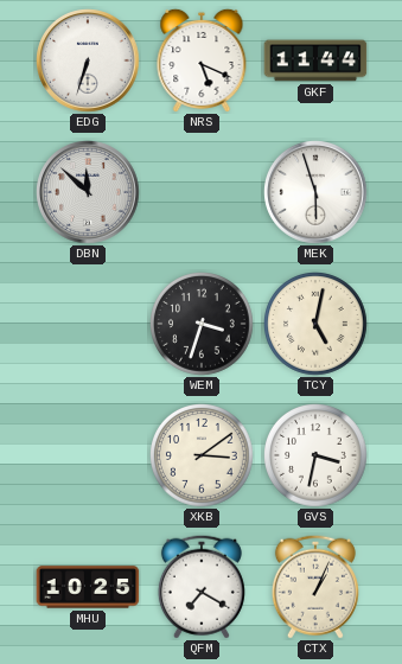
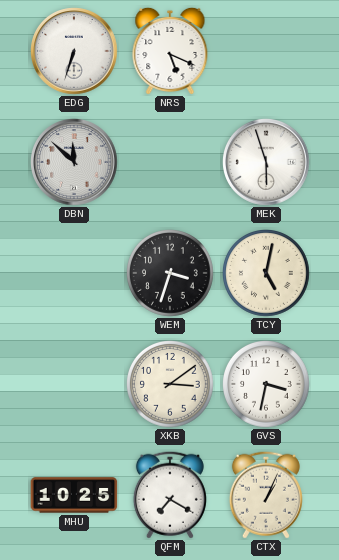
GKF: 11:44 -> none (315, 60)
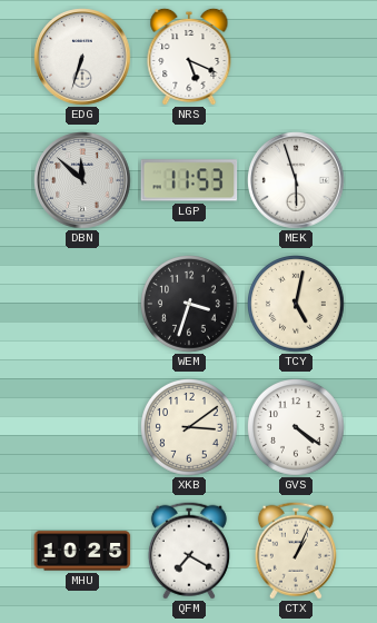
LGP: none -> 11:53 (189, 180)
GVS: 3:32 -> 4:21 (297, 428)
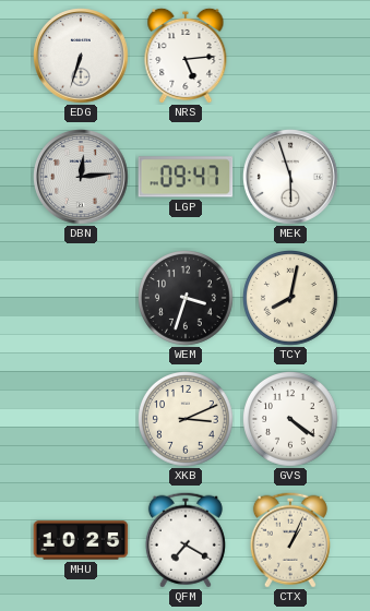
NRS: 5:19 -> 5:14 (186, 56)
DBN: 11:52 -> 12:14 (81, 177)
LGP: 11:53 -> 09:47 (186, 177)
TCY: 5:02 -> 8:02 (291, 299)
XKB: 3:09 -> 3:11 (187, 420)
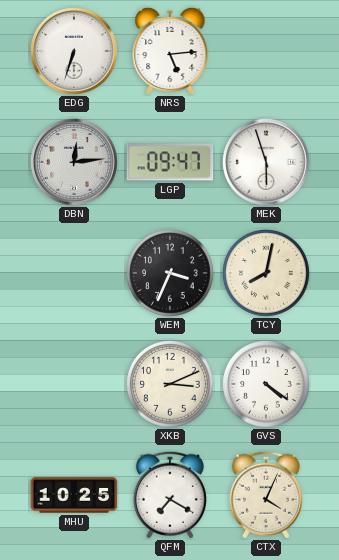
WEM: 3:33 -> 3:34 (171, 274)
CTX: 1:04 -> 4:04 (266, 495)
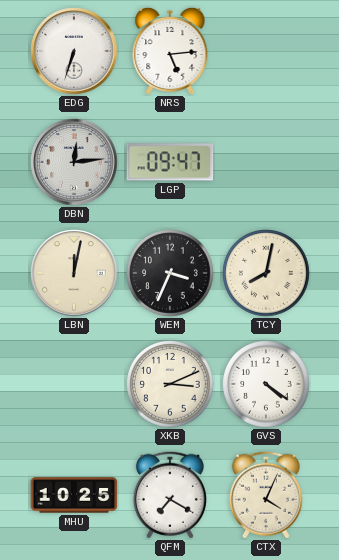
MEK: 5:57 -> none (266, 162)
LBN: none -> 12:02 (74, 273)
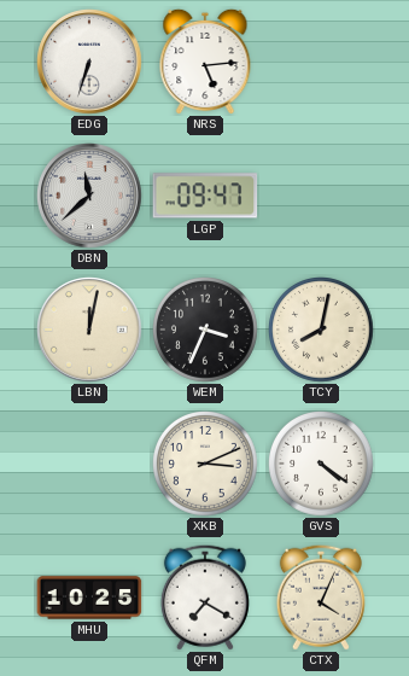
DBN: 12:14 -> 11:38 (89, 196)
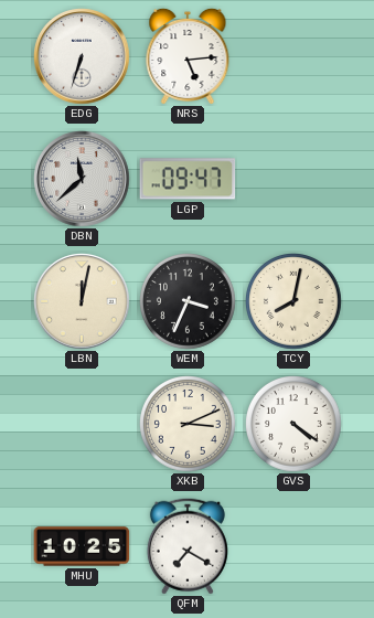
CTX: 4:04 -> none (321, 598)
